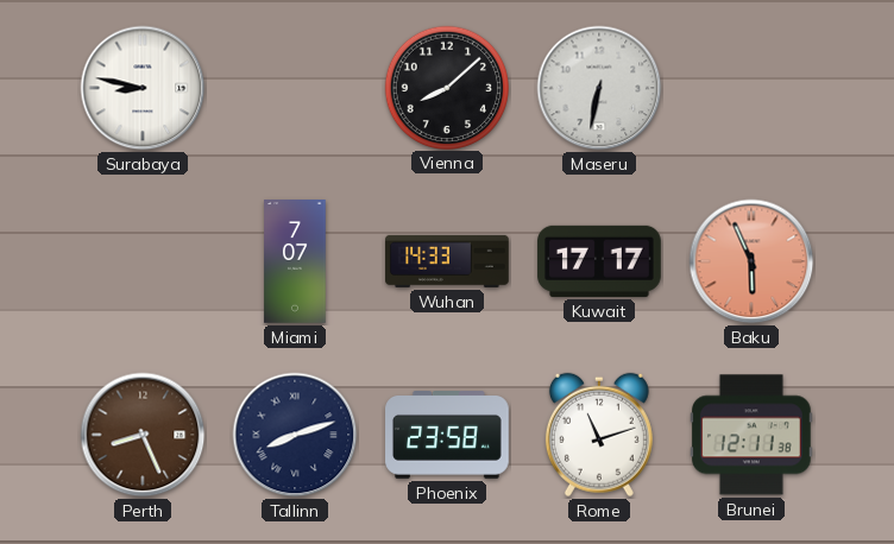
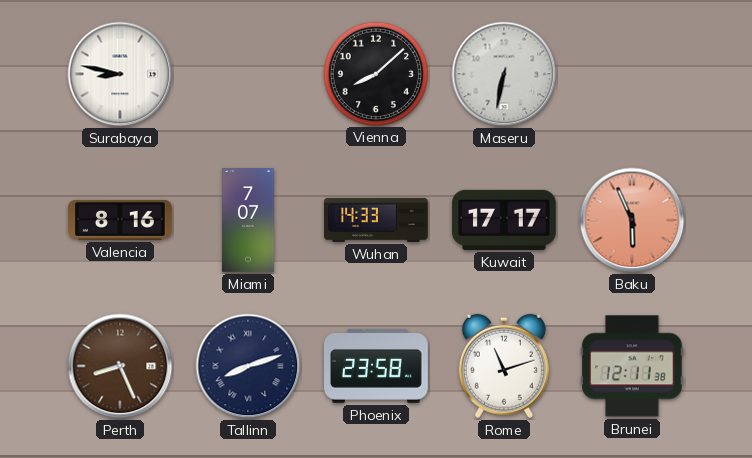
Valencia: none -> 8:16 (120, 220)
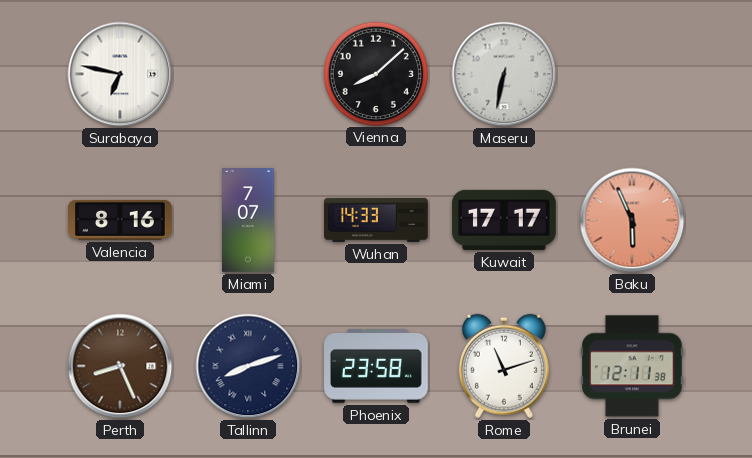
Surabaya: 8:47 -> 6:47 (120, 74)
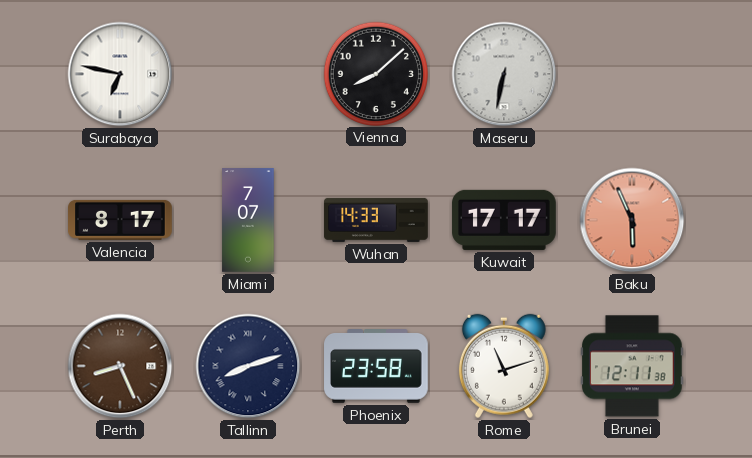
Valencia: 8:16 -> 8:17 (120, 220)
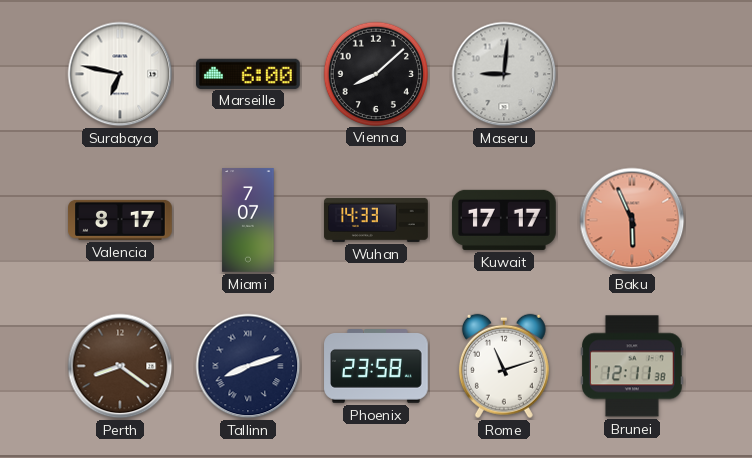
Marseille: none -> 6:00 (249, 73)
Maseru: 6:32 -> 9:01 (504, 74)
Perth: 8:26 -> 8:21 (120, 366)
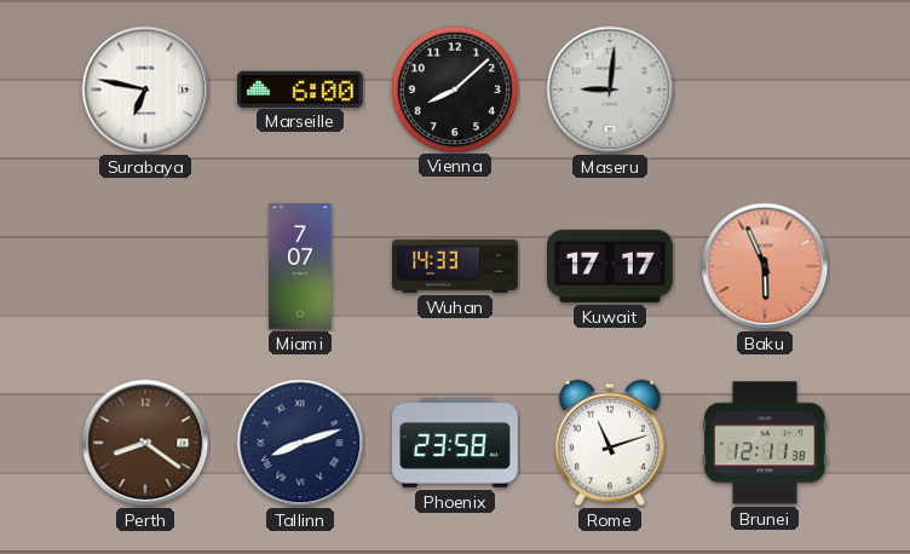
Valencia: 8:17 -> none (120, 220)
